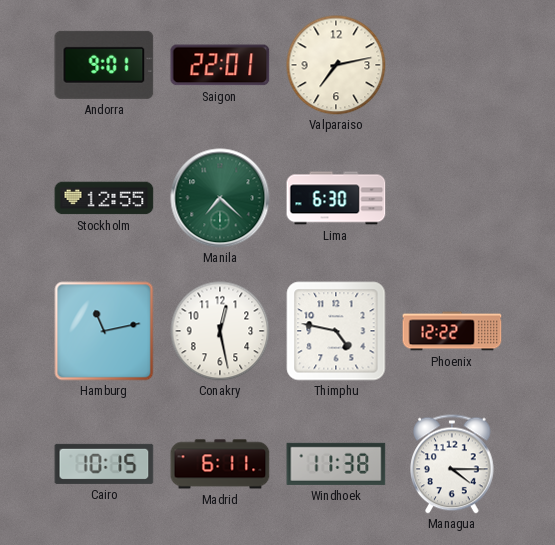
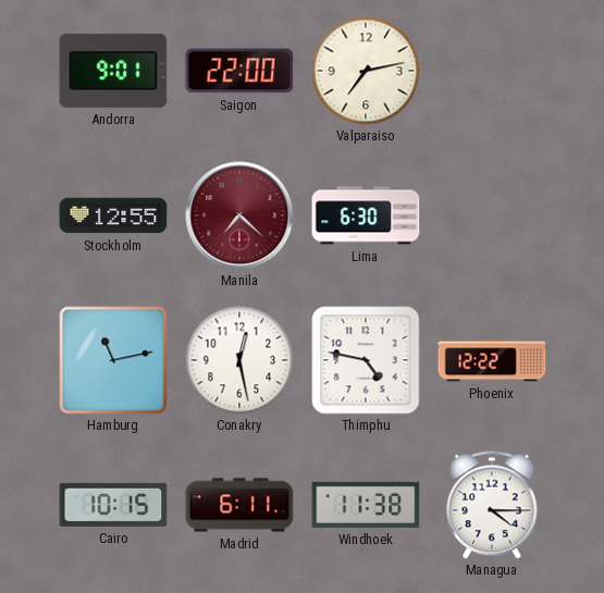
Saigon: 22:01 -> 22:00 (239, 71)
Manila dial: green -> burgundy (239, 215)
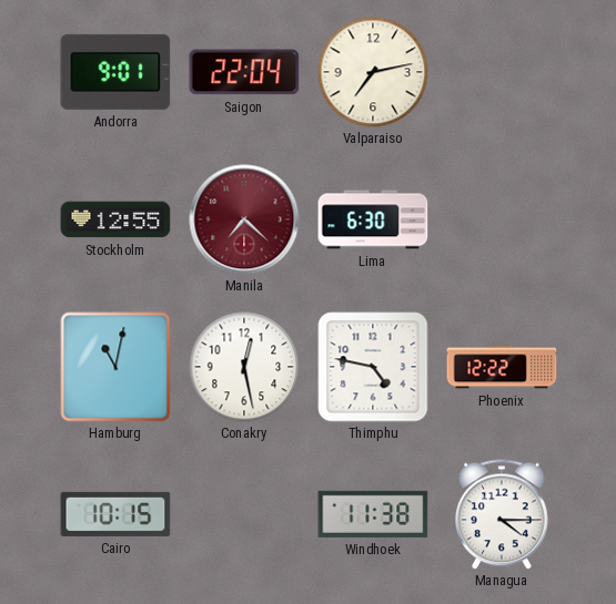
Saigon: 22:00 -> 22:04 (244, 72)
Hamburg: 11:13 -> 11:02 (115, 367)
Madrid: 6:11 -> none (239, 505)
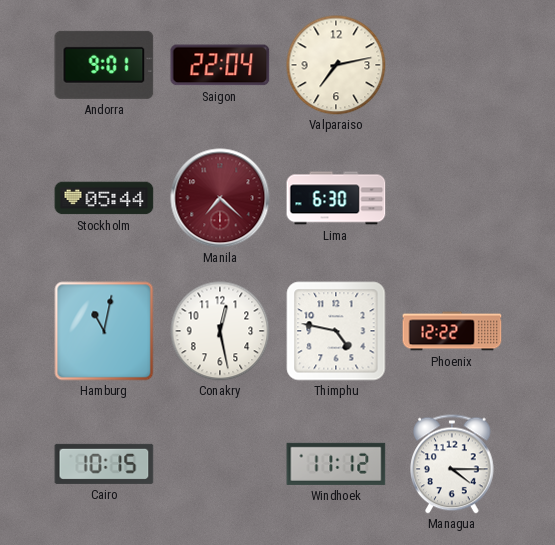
Stockholm: 12:55 -> 05:44 (104, 198)
Windhoek: 11:38 -> 11:12 (336, 464)
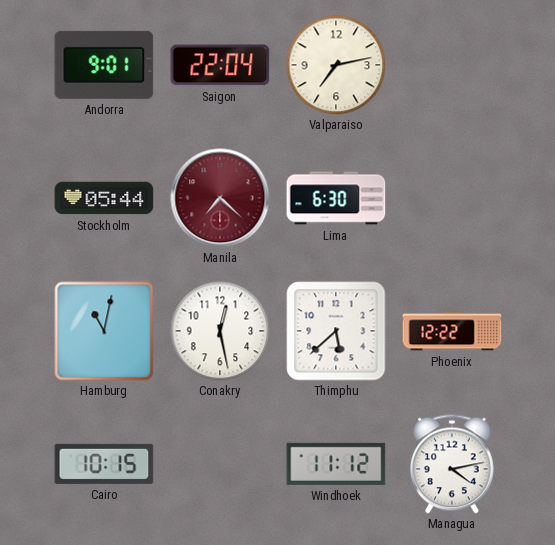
Thimphu: 4:47 -> 5:38 (336, 331)
Managua: 4:15 -> 4:13 (453, 464)
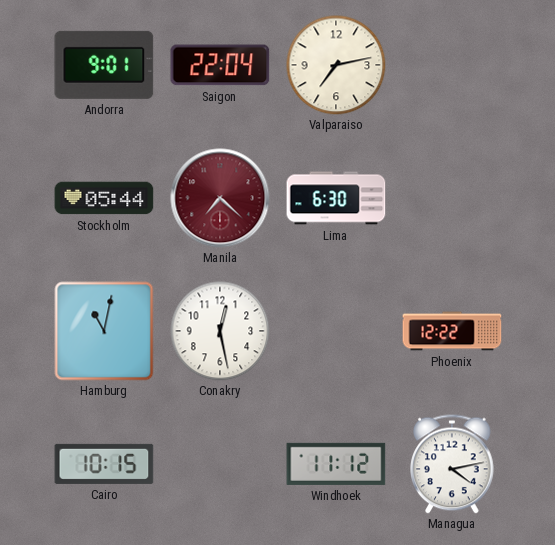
Thimphu: 5:38 -> none (336, 331)
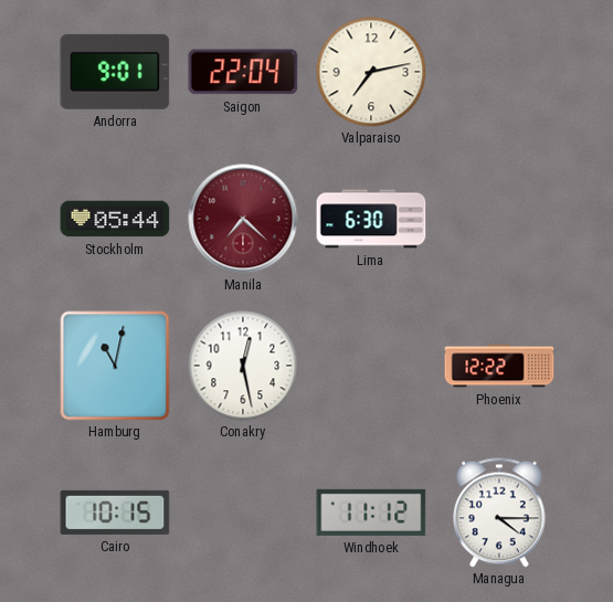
Managua: 4:13 -> 4:15 (500, 513)
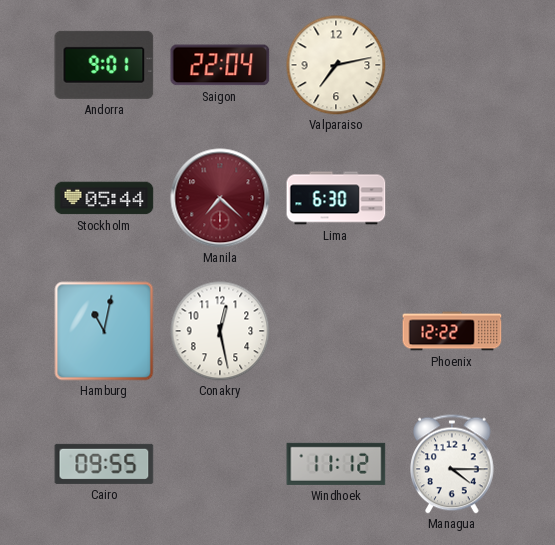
Cairo: 10:15 -> 09:55 (104, 464)
